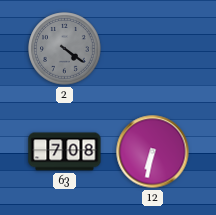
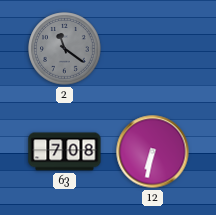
2: 4:21 -> 11:21 (65, 49)
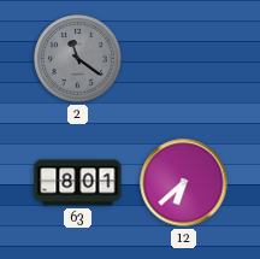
63: 7:08 -> 8:01 (78, 183)
12: 6:32 -> 6:38 (184, 183)
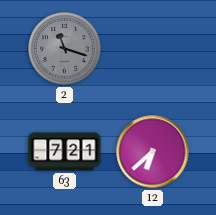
2: 11:21 -> 11:18 (65, 49)
63: 8:01 -> 7:21 (65, 152)
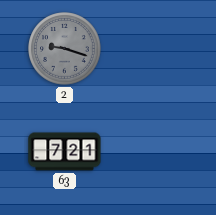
2: 11:18 -> 9:18 (65, 49)
12: 6:38 -> none (153, 152)
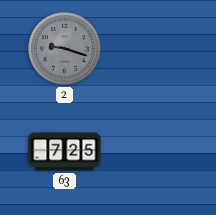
63: 7:21 -> 7:25 (65, 152)
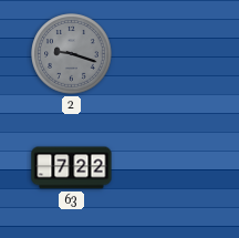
63: 7:25 -> 7:22 (72, 168)
